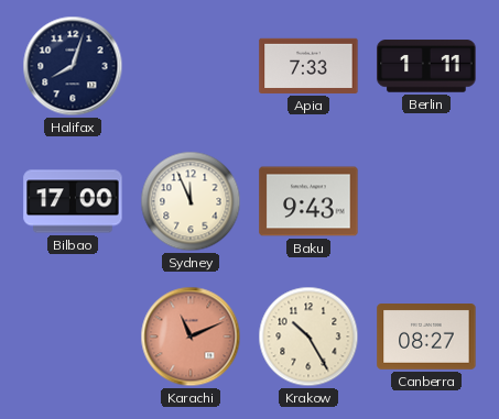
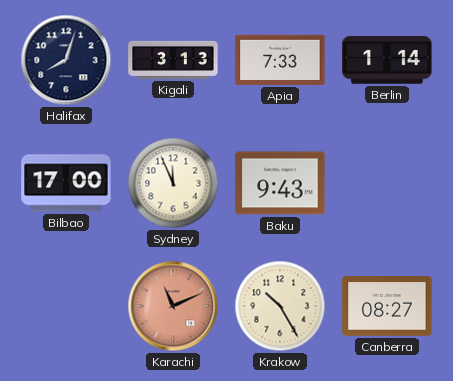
Kigali: none -> 3:13 (173, 60)
Berlin: 1:11 -> 1:14 (387, 60)
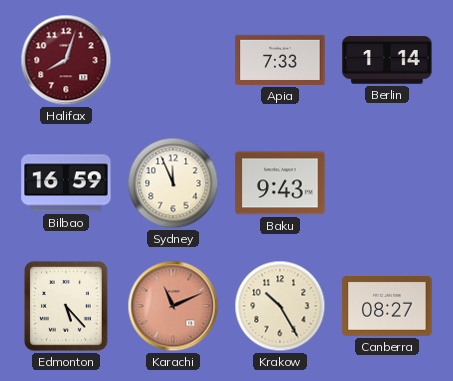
Halifax dial: navy -> burgundy (66, 60)
Kigali: 3:13 -> none (173, 60)
Bilbao: 17:00 -> 16:59 (66, 183)
Edmonton: none -> 5:23 (66, 306)
